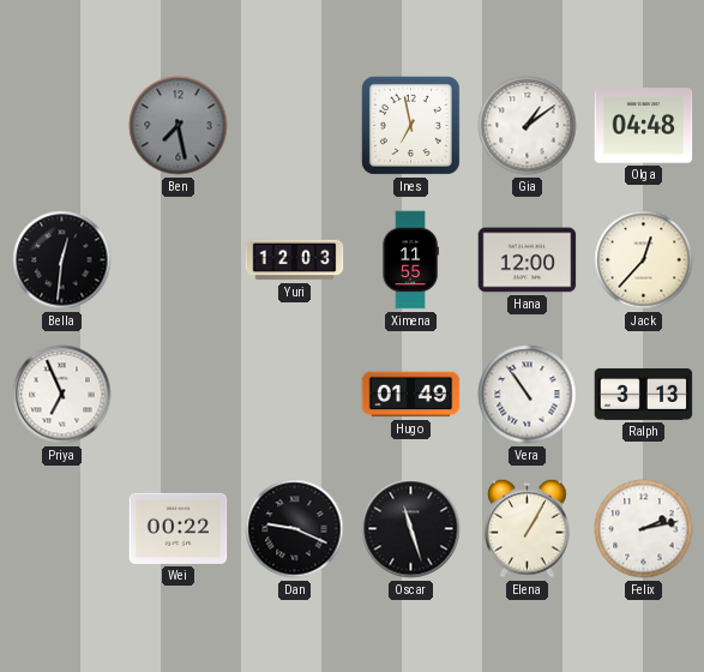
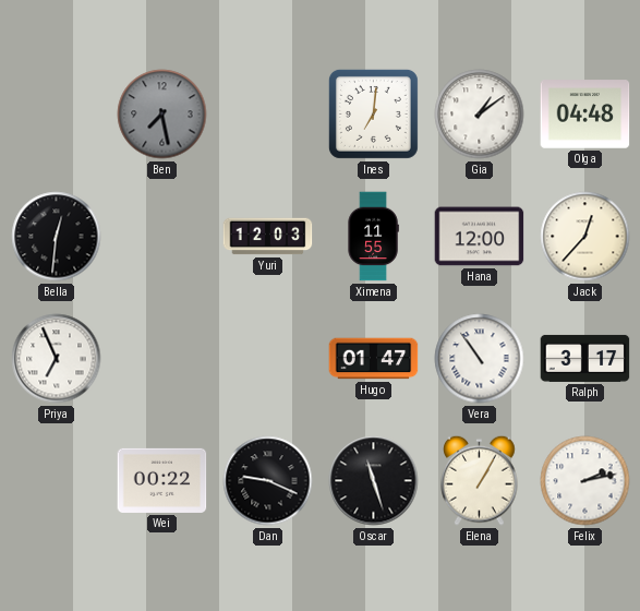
Ines: 6:58 -> 7:01 (373, 113)
Hugo: 01:49 -> 01:47 (374, 359)
Ralph: 3:13 -> 3:17 (585, 358)
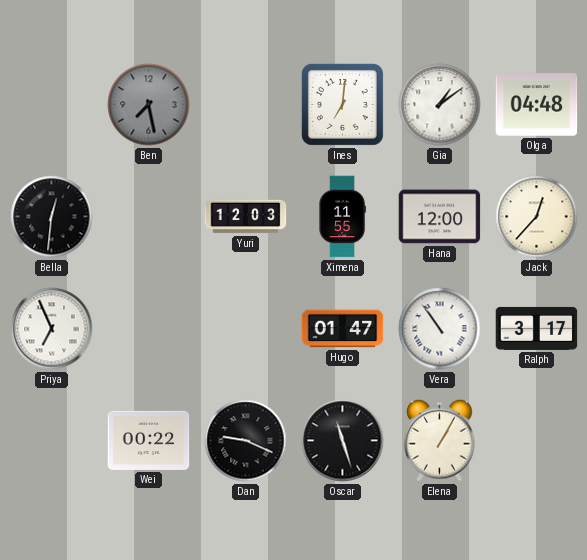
Felix: 2:13 -> none (585, 481)
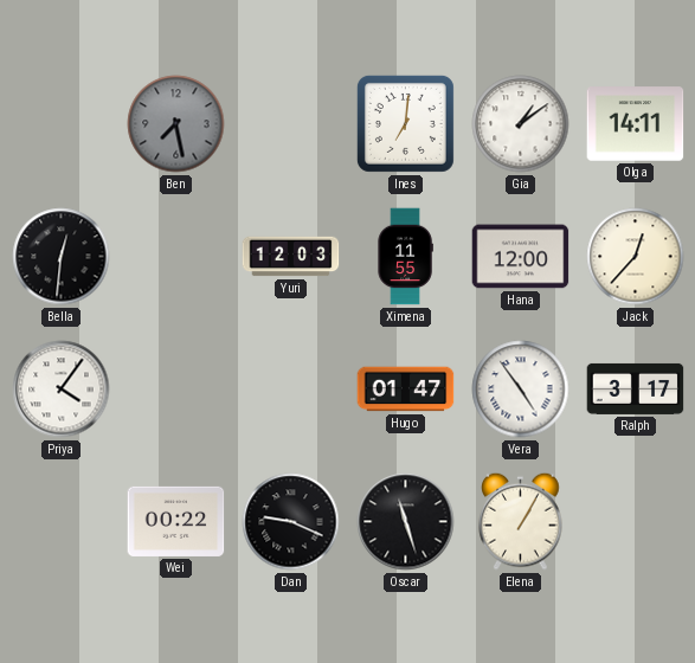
Olga: 04:48 -> 14:11 (636, 124)
Priya: 6:56 -> 4:06 (62, 390)
Vera: 10:54 -> 4:54 (521, 390)
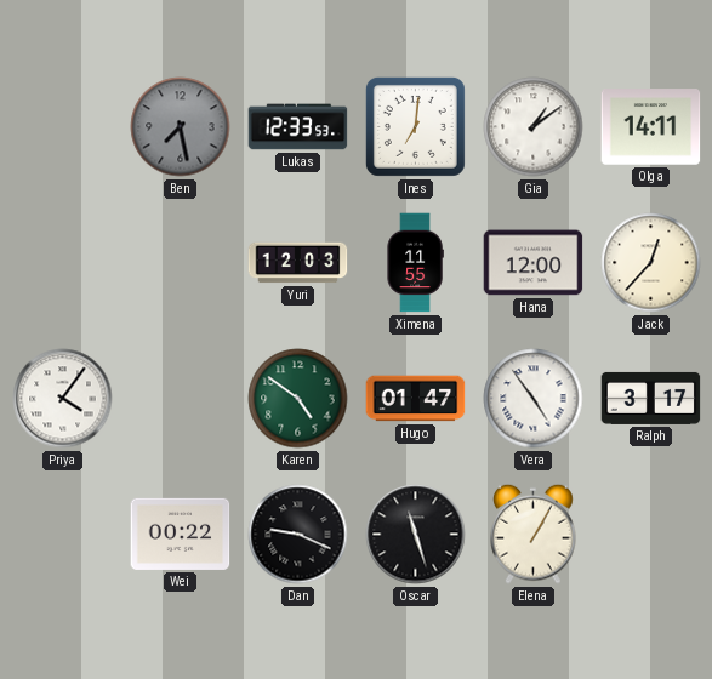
Lukas: none -> 12:33 (298, 127)
Bella: 12:31 -> none (62, 257)
Karen: none -> 4:51 (298, 399)
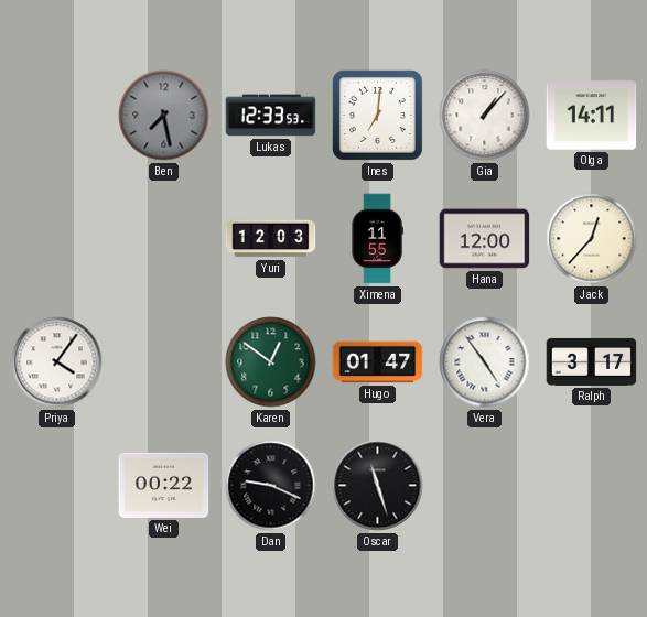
Gia: 1:09 -> 1:07 (485, 116)
Karen: 4:51 -> 12:51 (271, 362)
Elena: 1:05 -> none (534, 533)
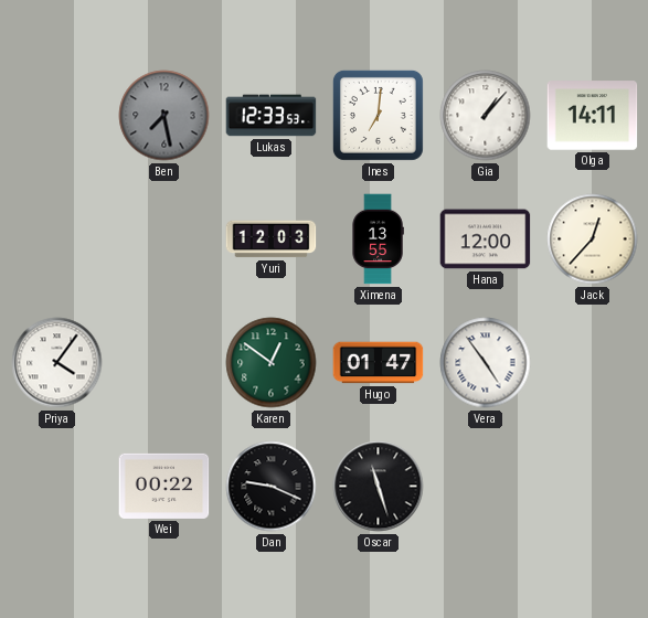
Ximena: 11:55 -> 13:55 (378, 239)
Ralph: 3:17 -> none (592, 361)
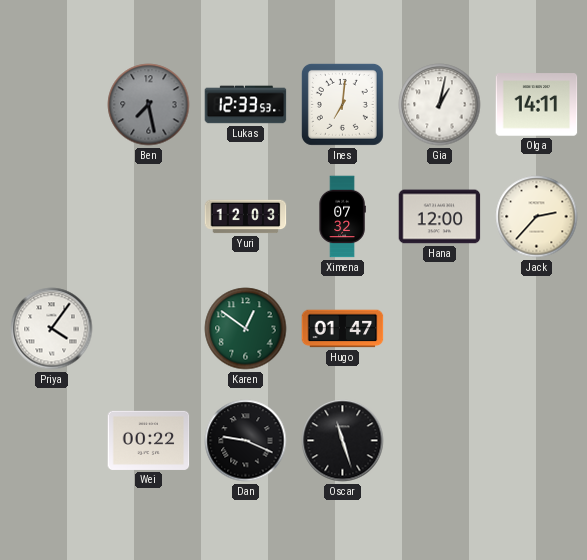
Gia: 1:07 -> 1:02 (440, 105)
Ximena: 13:55 -> 07:32 (342, 217)
Jack: 12:37 -> 2:37 (537, 217)
Vera: 4:54 -> none (486, 363)
